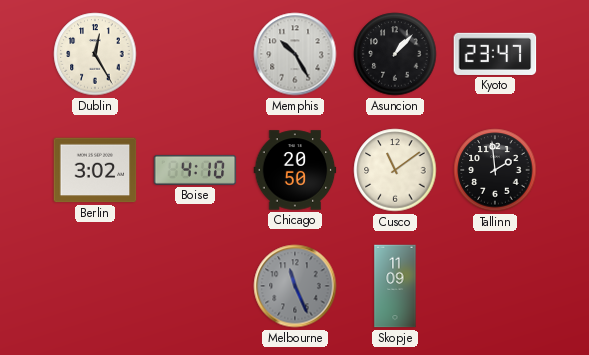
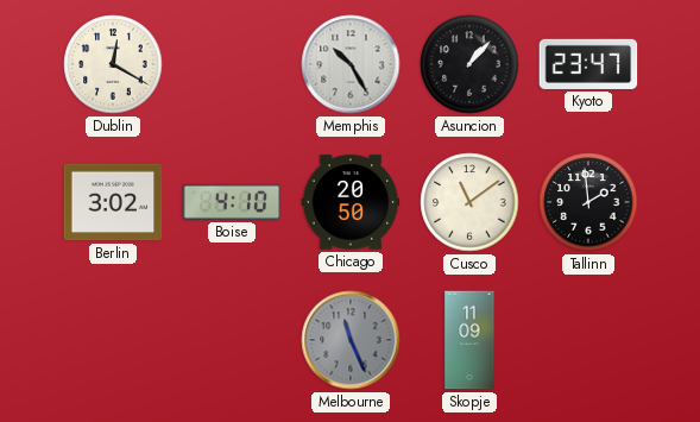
Dublin: 12:25 -> 12:20 (113, 64)
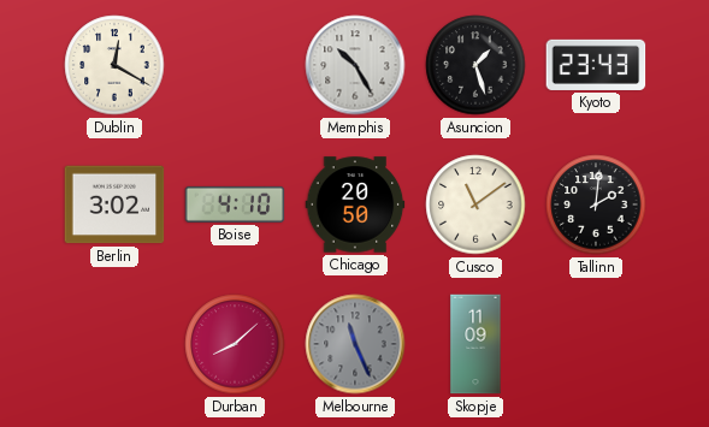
Asuncion: 1:07 -> 1:27 (475, 65)
Kyoto: 23:47 -> 23:43 (596, 65)
Tallinn: 1:59 -> 2:01 (596, 204)
Durban: none -> 8:08 (235, 344)
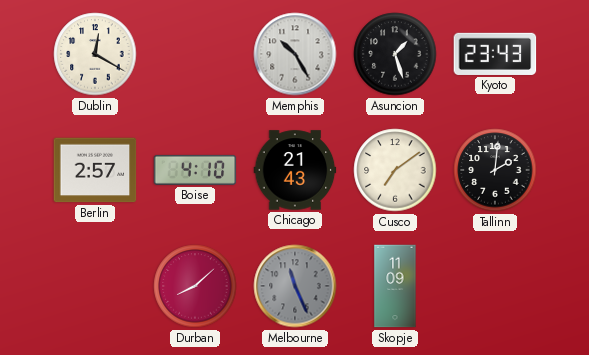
Berlin: 3:02 -> 2:57 (95, 170)
Chicago: 20:50 -> 21:43 (295, 170)
Cusco: 11:09 -> 7:09 (395, 170)
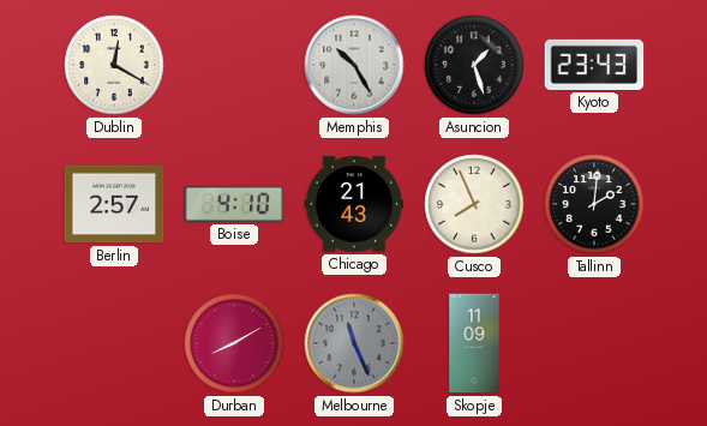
Cusco: 7:09 -> 7:56 (474, 204)
Durban: 8:08 -> 8:10 (234, 343)
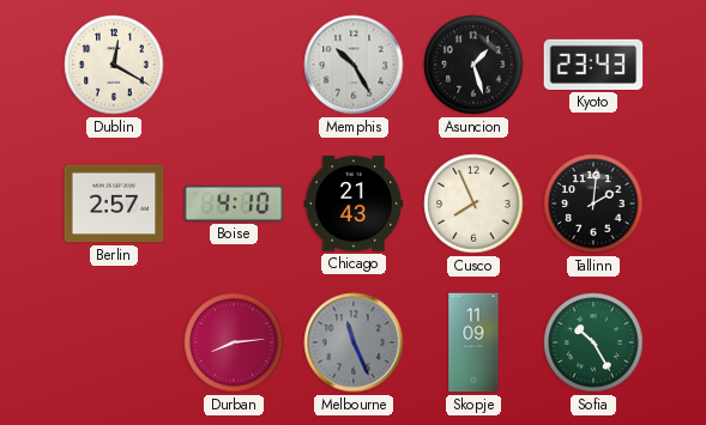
Durban: 8:10 -> 8:14 (234, 342)
Sofia: none -> 10:25 (593, 342)
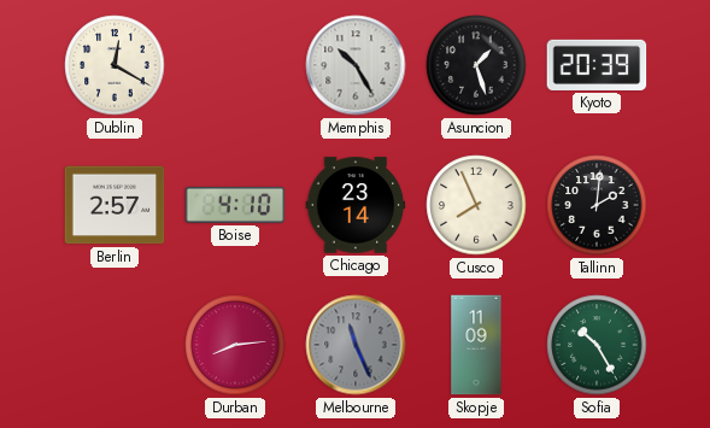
Kyoto: 23:43 -> 20:39 (597, 65)
Chicago: 21:43 -> 23:14 (356, 205)
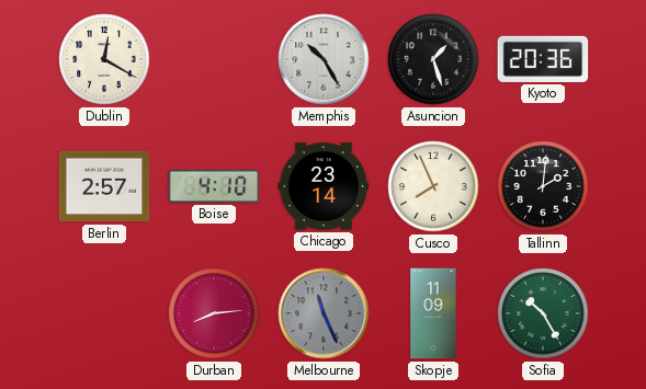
Kyoto: 20:39 -> 20:36 (543, 59)
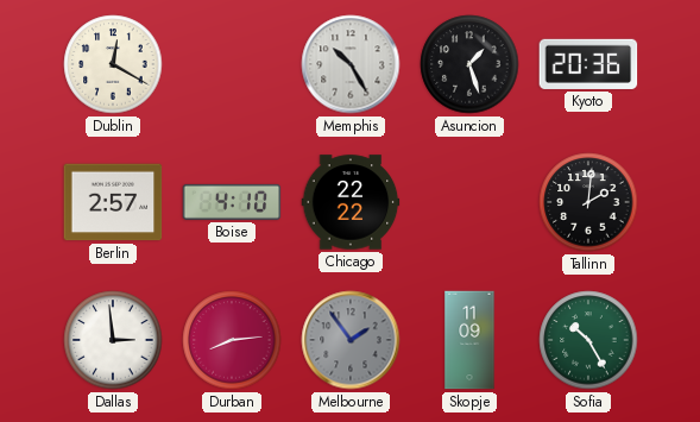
Chicago: 23:14 -> 22:22 (351, 202)
Cusco: 7:56 -> none (433, 186)
Dallas: none -> 2:59 (113, 340)
Melbourne: 11:26 -> 1:54 (351, 340)
